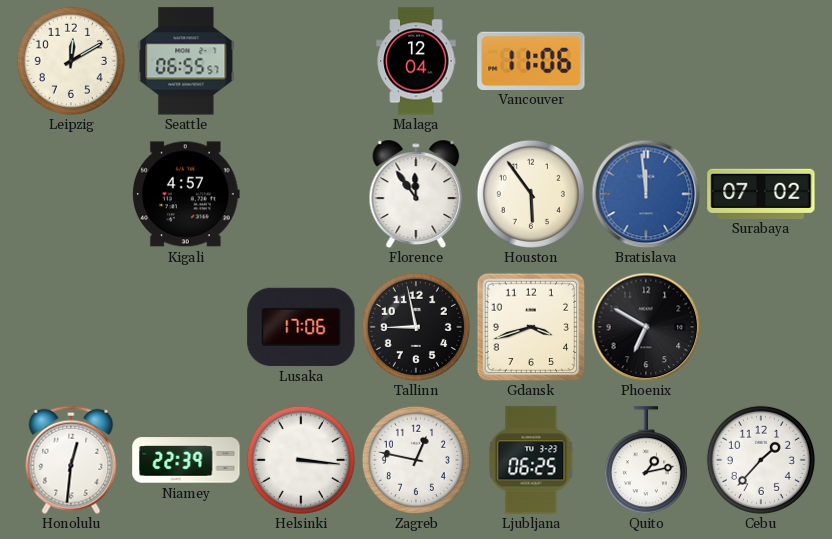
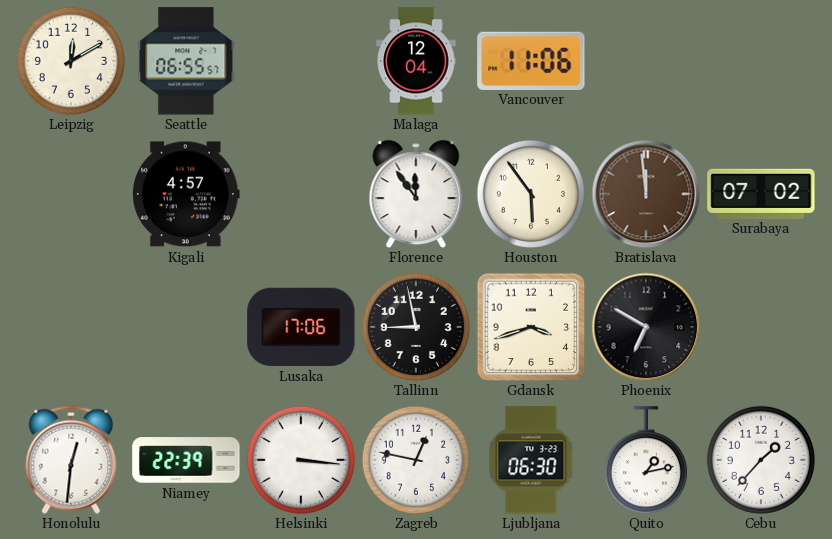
Bratislava dial: blue -> brown (646, 194)
Ljubljana: 06:25 -> 06:30 (531, 460)
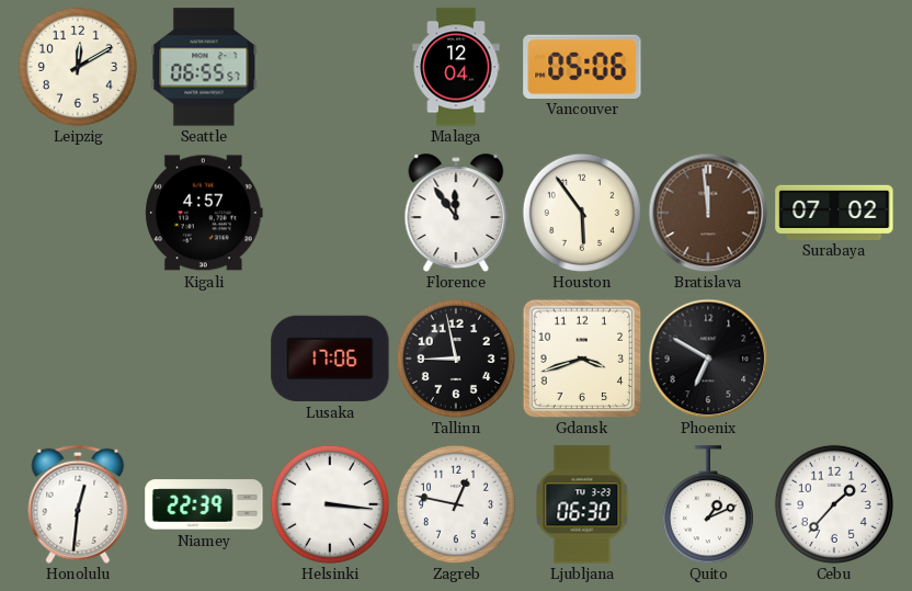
Vancouver: 11:06 -> 05:06 (582, 66)
Quito: 1:13 -> 1:11 (708, 504)
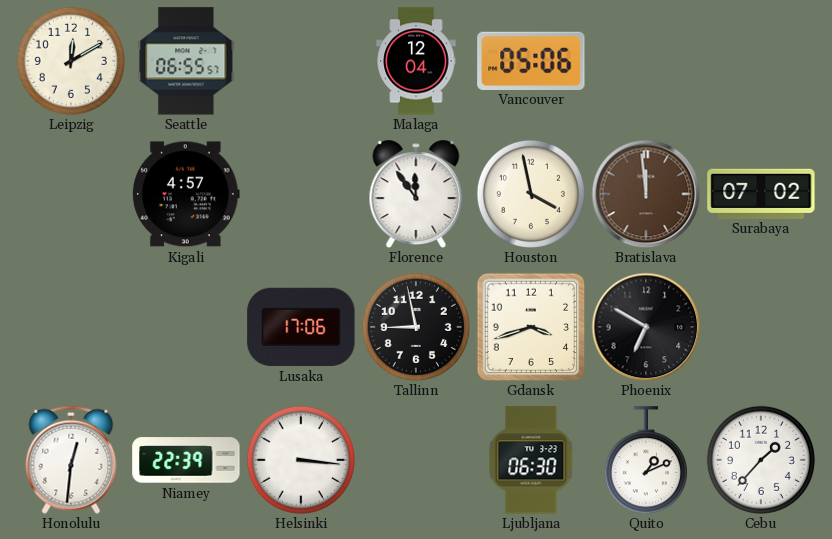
Houston: 5:54 -> 3:58 (531, 194)
Zagreb: 12:47 -> none (456, 504)
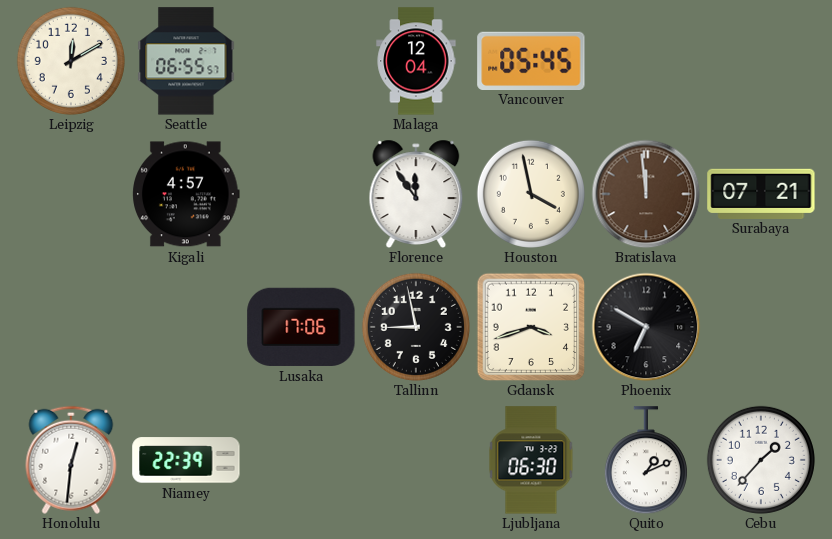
Vancouver: 05:06 -> 05:45 (531, 60)
Surabaya: 07:02 -> 07:21 (761, 193)
Helsinki: 3:16 -> none (301, 460)
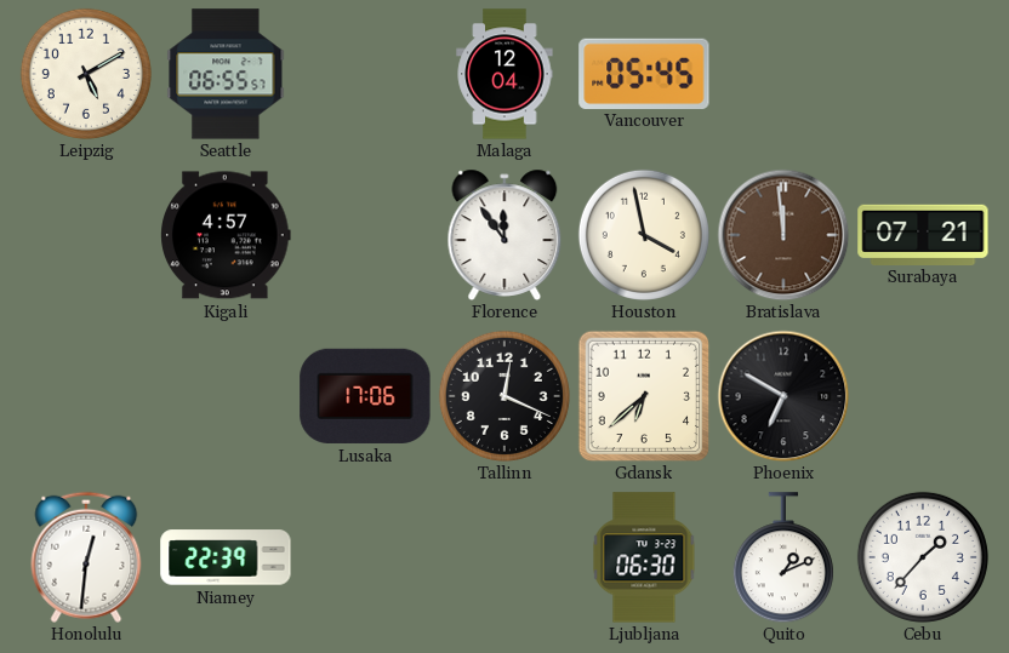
Leipzig: 12:10 -> 5:10 (86, 74)
Tallinn: 8:58 -> 12:19 (504, 396)
Gdansk: 3:42 -> 6:38 (644, 396)
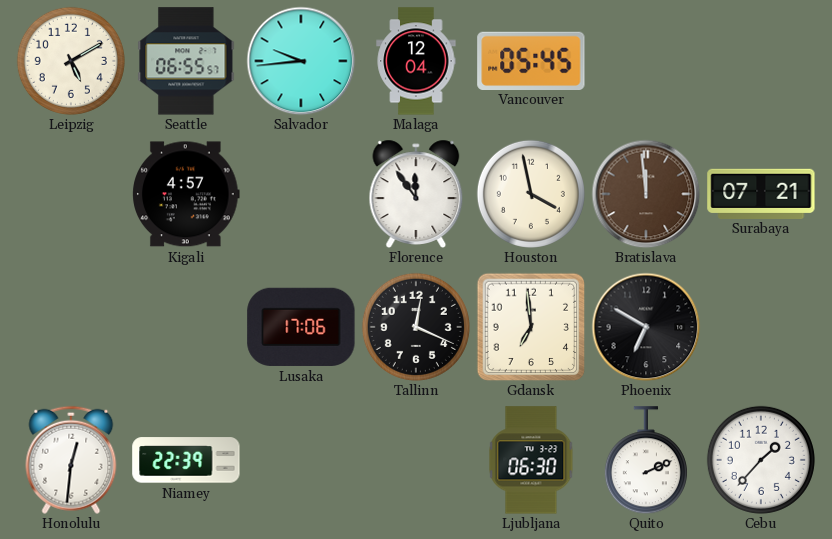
Salvador: none -> 9:44 (301, 61)
Gdansk: 6:38 -> 6:59 (531, 327)
Quito: 1:11 -> 2:11 (646, 460)
